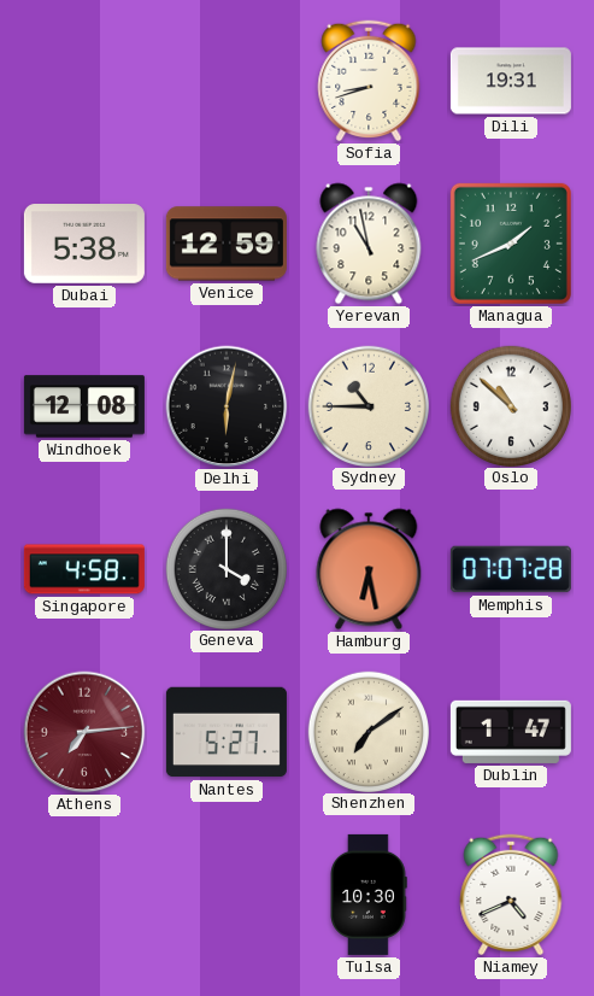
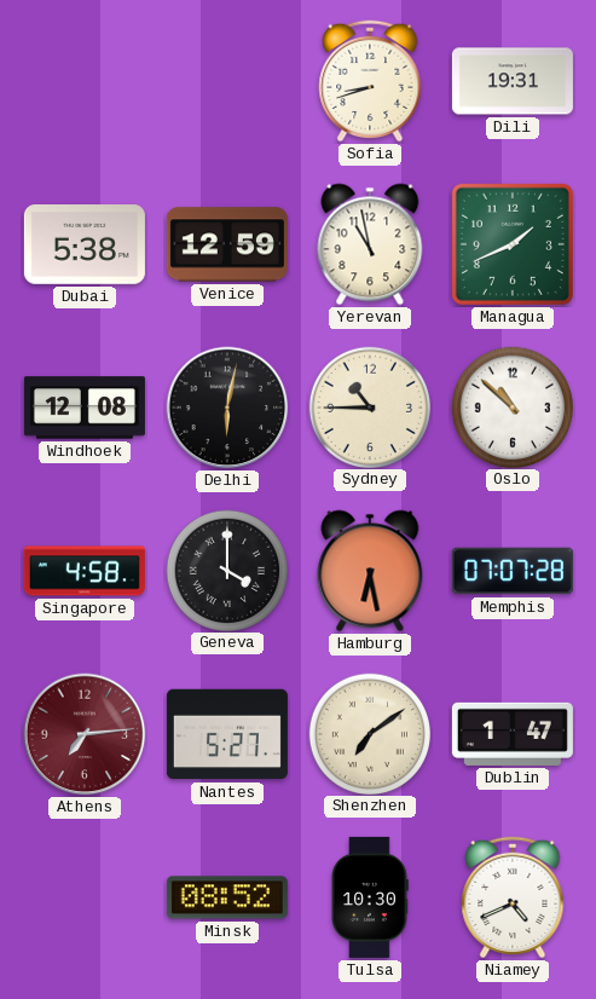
Minsk: none -> 08:52 (227, 897)
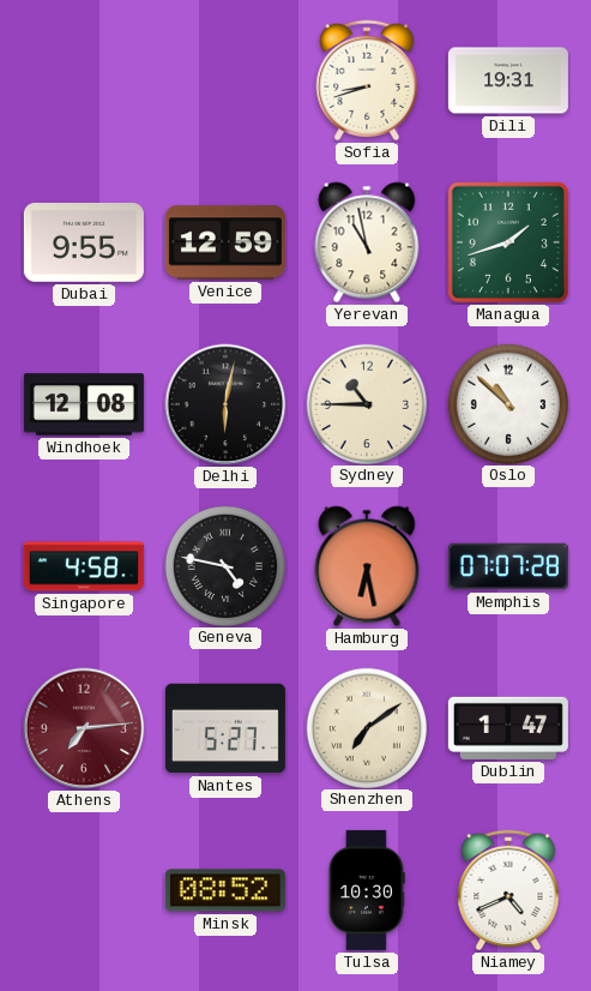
Dubai: 5:38 -> 9:55 (84, 244)
Managua: 1:41 -> 1:42 (508, 242)
Geneva: 4:00 -> 4:47 (224, 565)
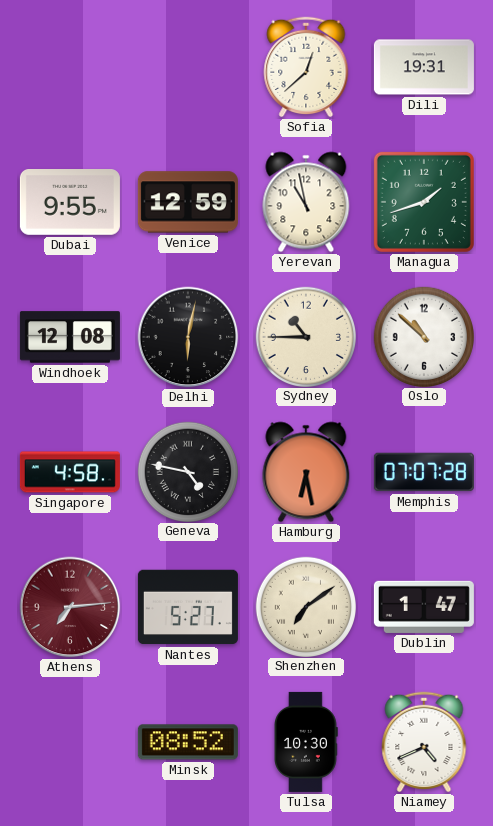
Sofia: 8:42 -> 12:38 (306, 67)
